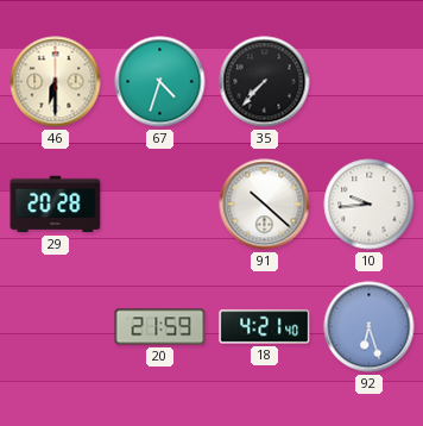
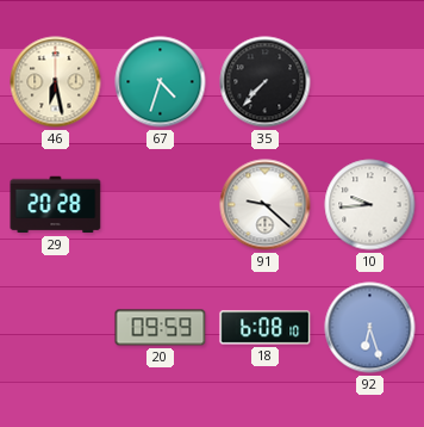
46: 6:30 -> 6:28 (56, 82)
91: 10:22 -> 9:22 (266, 205)
20: 21:59 -> 09:59 (161, 328)
18: 4:21 -> 6:08 (266, 328)
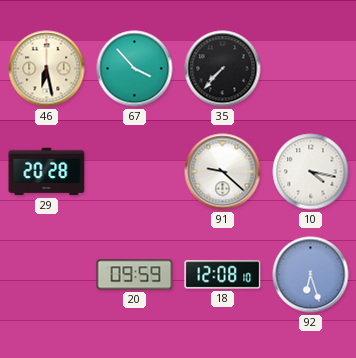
67: 4:33 -> 3:53 (135, 69)
10: 9:44 -> 4:17 (311, 172)
18: 6:08 -> 12:08 (223, 275)
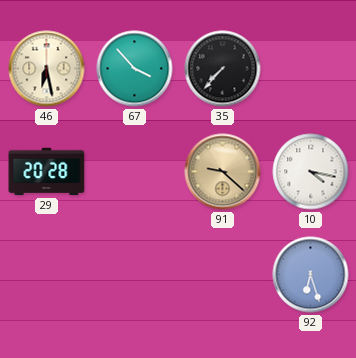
91 dial: white -> champagne (223, 172)
20: 09:59 -> none (135, 275)
18: 12:08 -> none (223, 275)
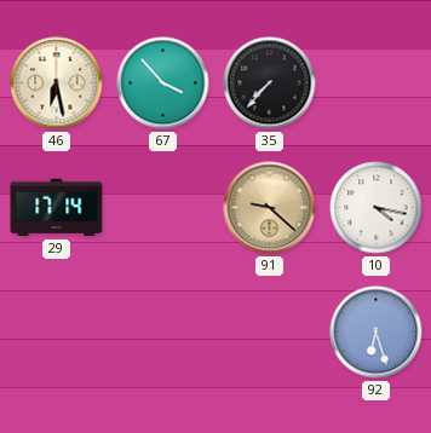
29: 20:28 -> 17:14 (57, 208)
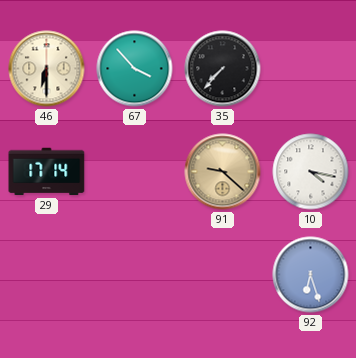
46: 6:28 -> 6:30 (47, 69)
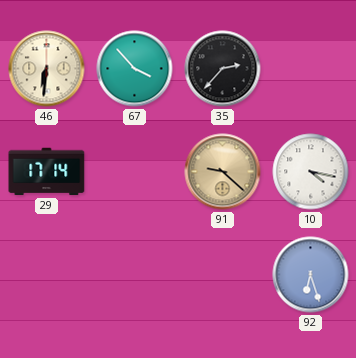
46: 6:30 -> 6:31 (47, 69)
35: 7:37 -> 2:37 (223, 69)
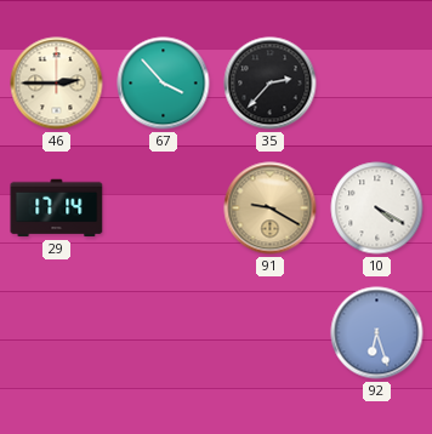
46: 6:31 -> 2:45 (57, 84)
91: 9:22 -> 9:20 (271, 209)
10: 4:17 -> 4:20 (377, 209)
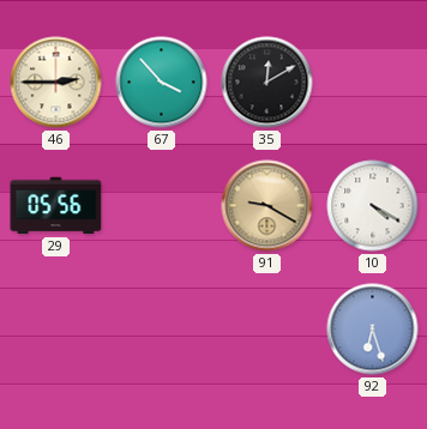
35: 2:37 -> 12:10 (267, 83)
29: 17:14 -> 05:56 (56, 206)
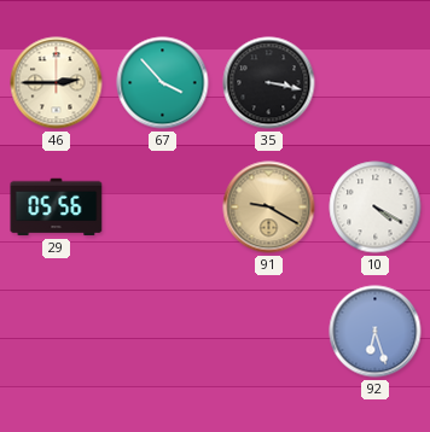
35: 12:10 -> 3:17 (269, 83)
